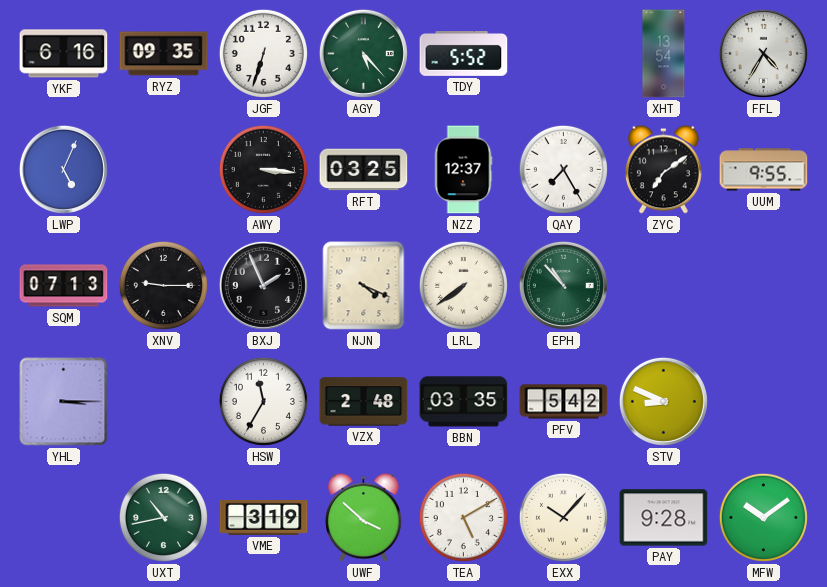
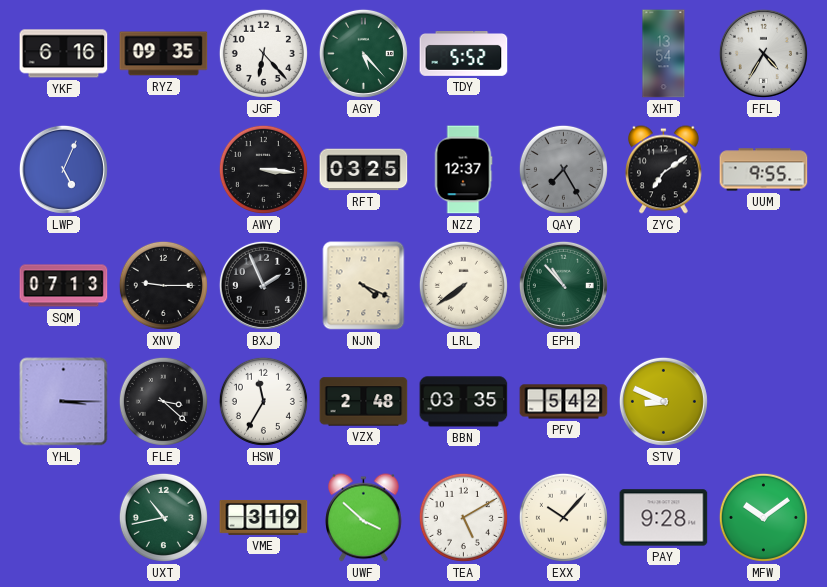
JGF: 6:33 -> 6:23 (263, 53)
QAY dial: white -> grey (563, 169)
FLE: none -> 3:22 (163, 401)
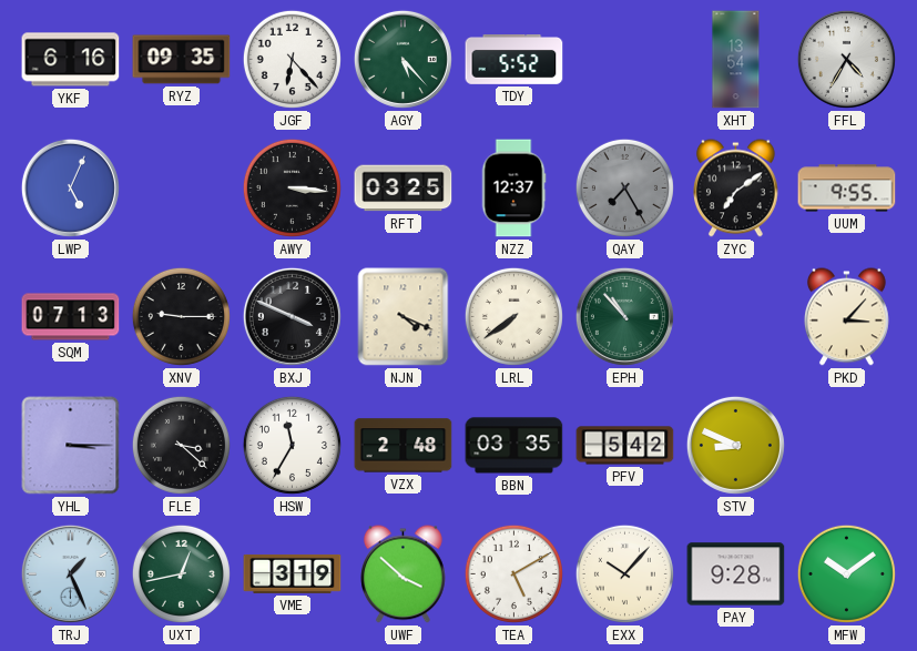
BXJ: 1:56 -> 3:49 (292, 316)
PKD: none -> 3:07 (847, 317)
TRJ: none -> 1:26 (70, 573)
UXT: 10:43 -> 12:43 (181, 573)
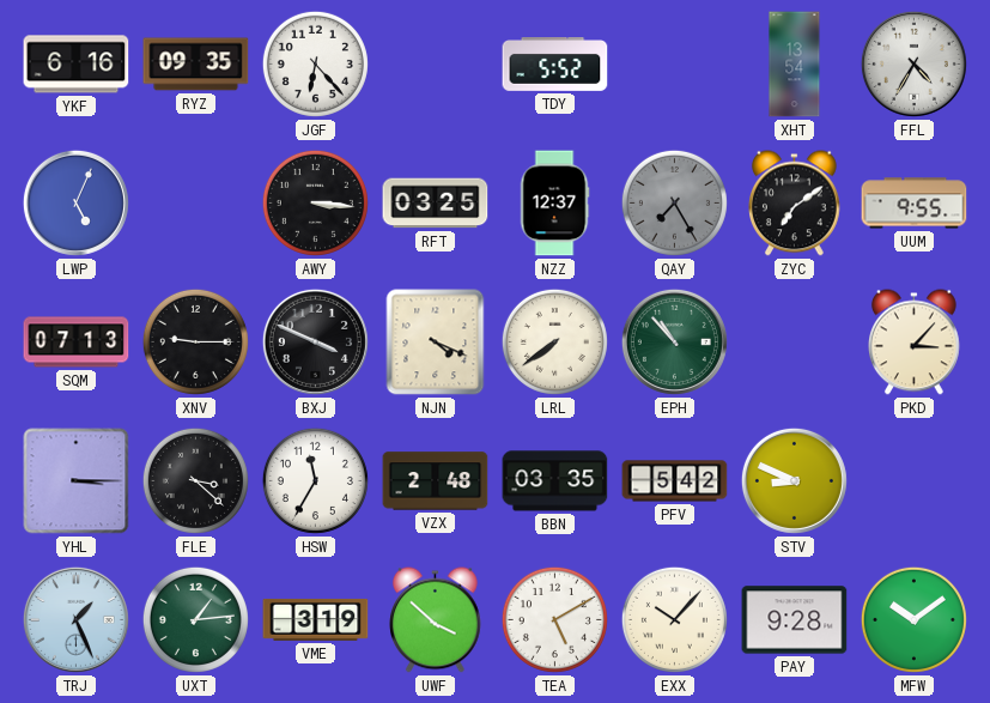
AGY: 5:23 -> none (403, 59)
UXT: 12:43 -> 1:14 (195, 619)
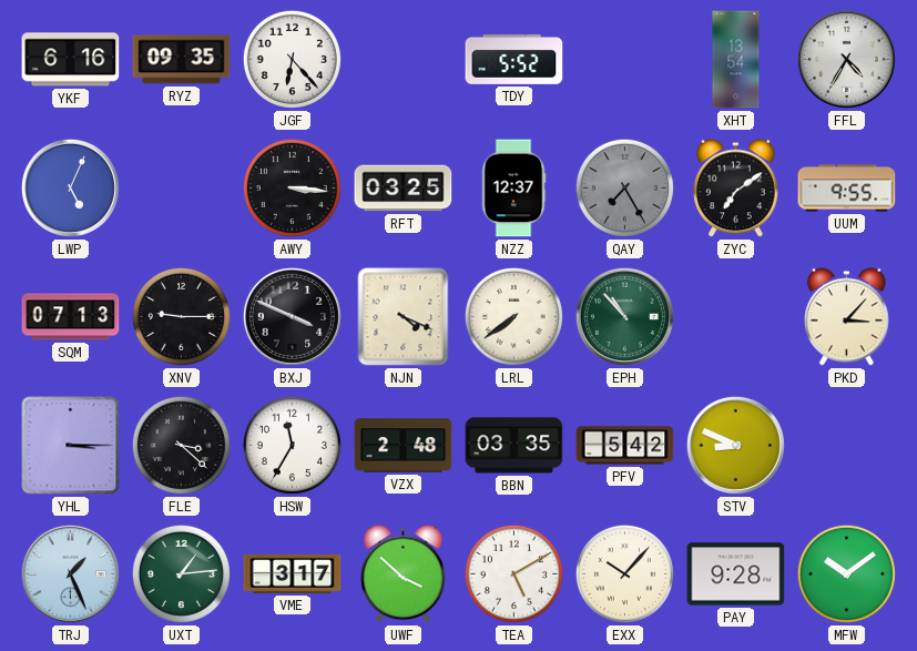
VME: 3:19 -> 3:17 (293, 573)
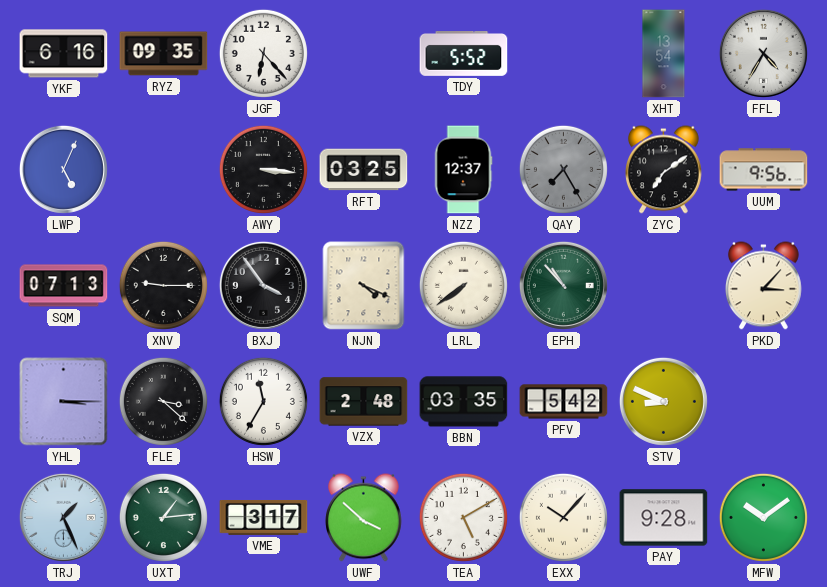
UUM: 9:55 -> 9:56 (764, 170)
BXJ: 3:49 -> 3:54 (263, 285)
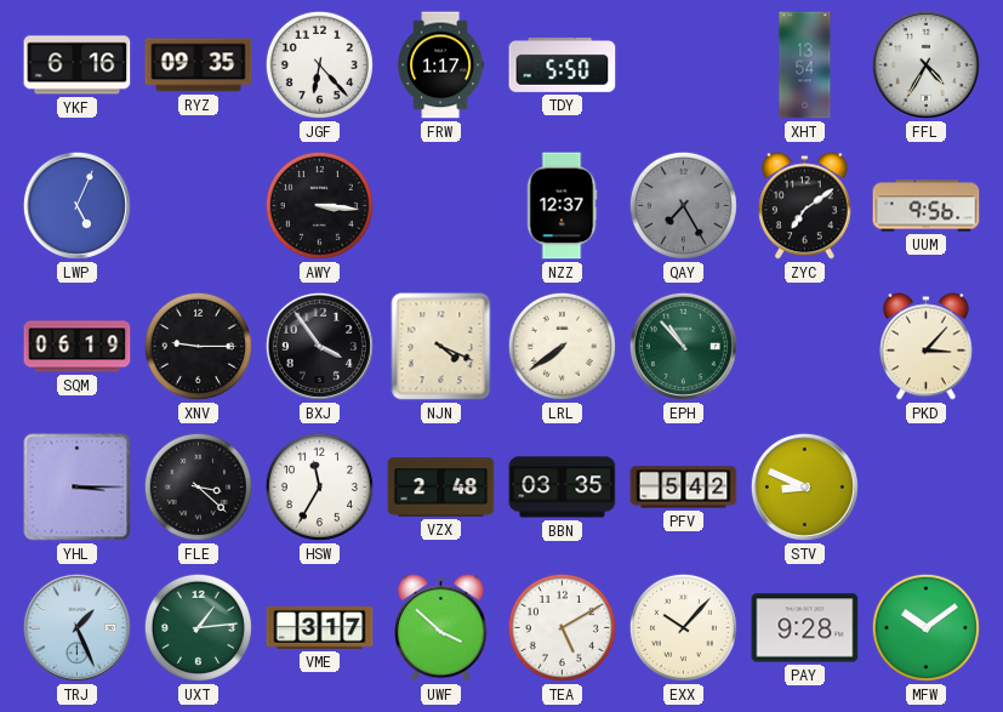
FRW: none -> 1:17 (441, 65)
TDY: 5:52 -> 5:50 (563, 65)
RFT: 03:25 -> none (364, 170)
SQM: 07:13 -> 06:19 (78, 347)
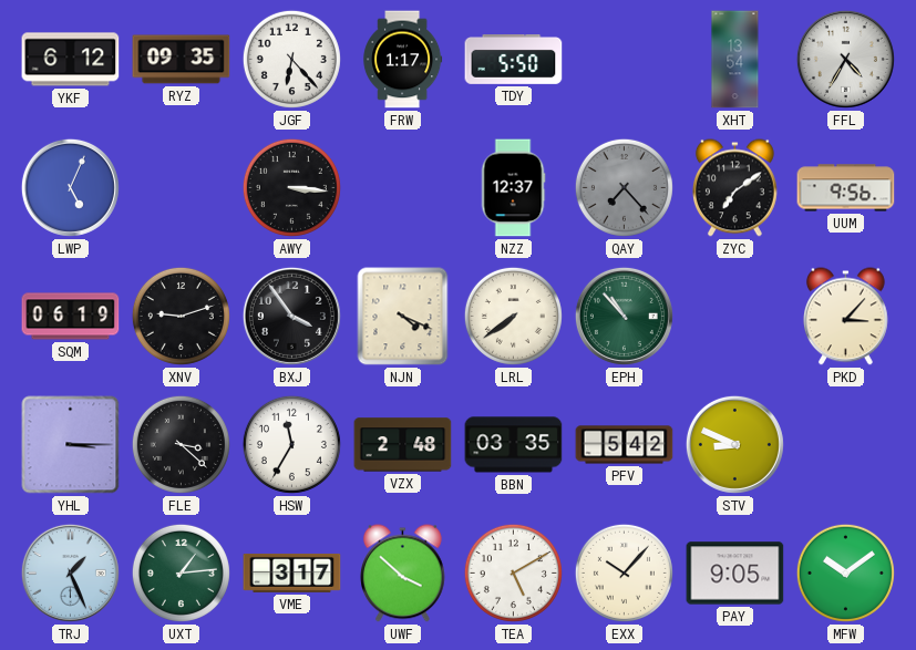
YKF: 6:16 -> 6:12 (71, 60)
QAY: 7:25 -> 7:23 (624, 187)
XNV: 9:15 -> 9:12 (181, 316)
PAY: 9:28 -> 9:05 (735, 574)
